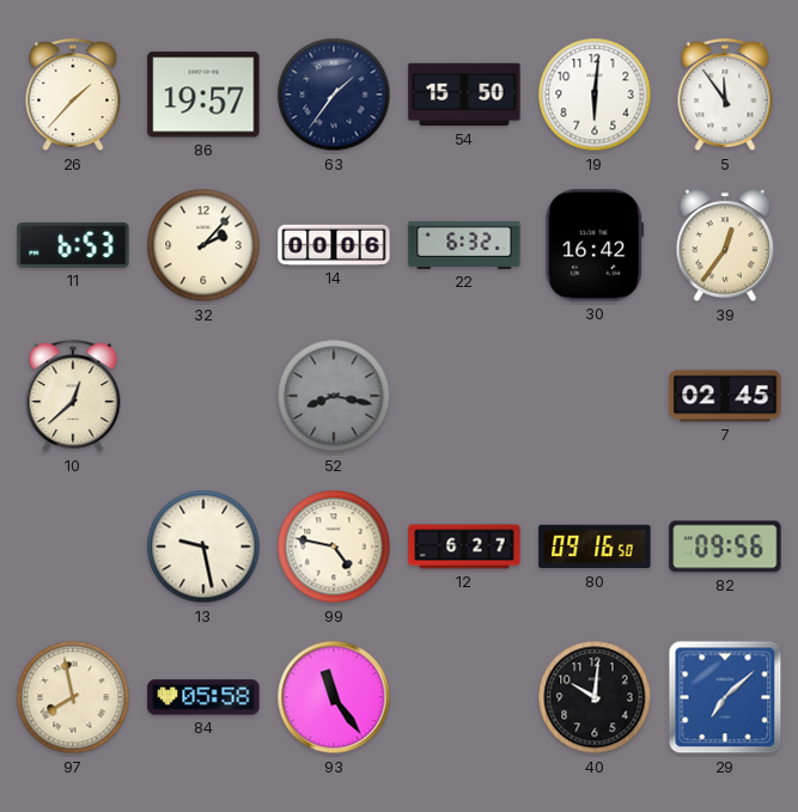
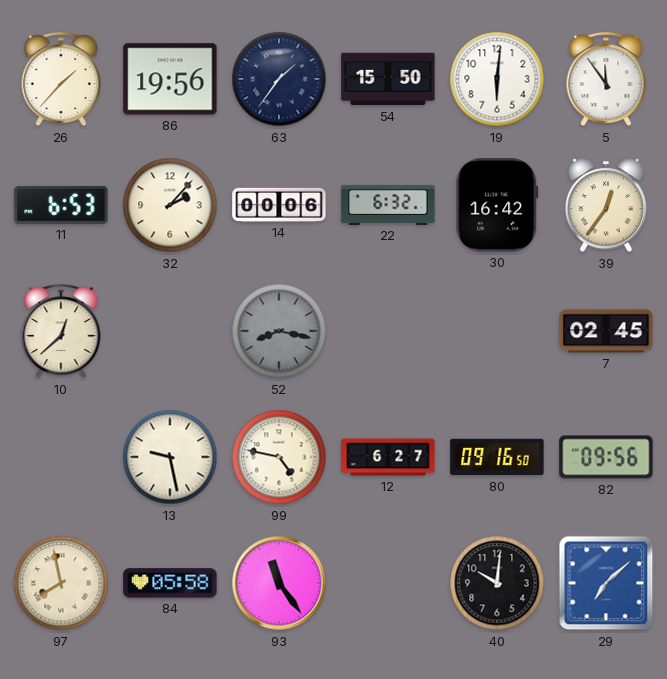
86: 19:57 -> 19:56 (170, 79)
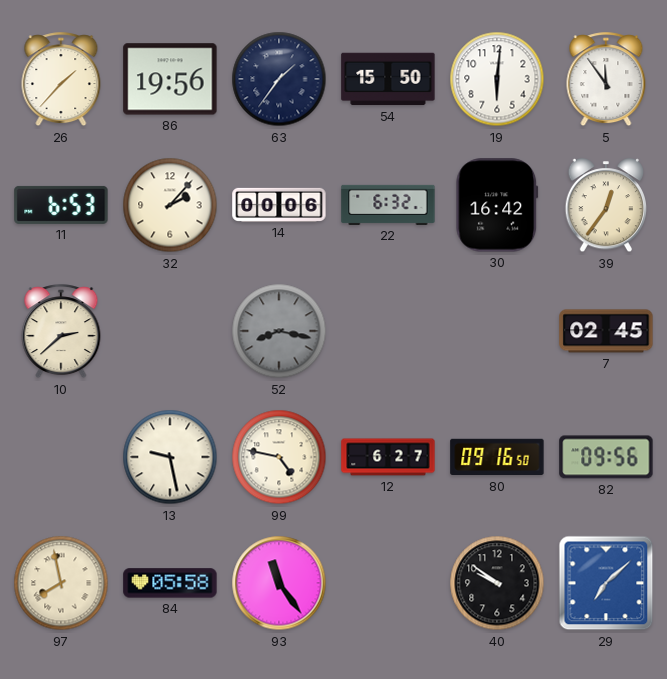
10: 12:38 -> 2:38 (61, 332)
40: 10:01 -> 9:51 (497, 583)
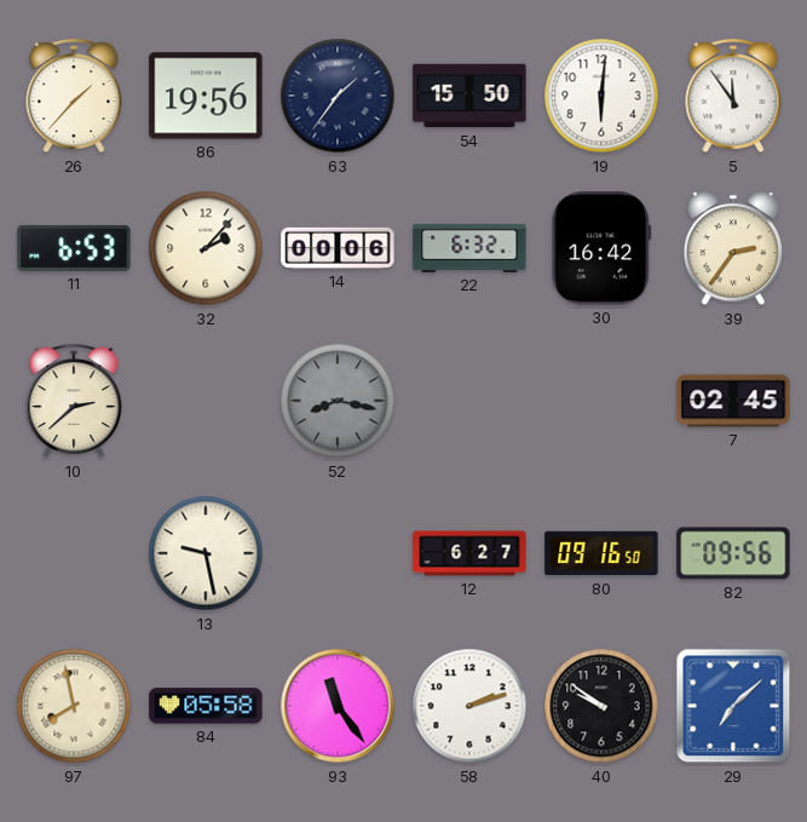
39: 12:36 -> 2:36 (732, 249)
99: 4:47 -> none (279, 457)
58: none -> 2:12 (469, 706)
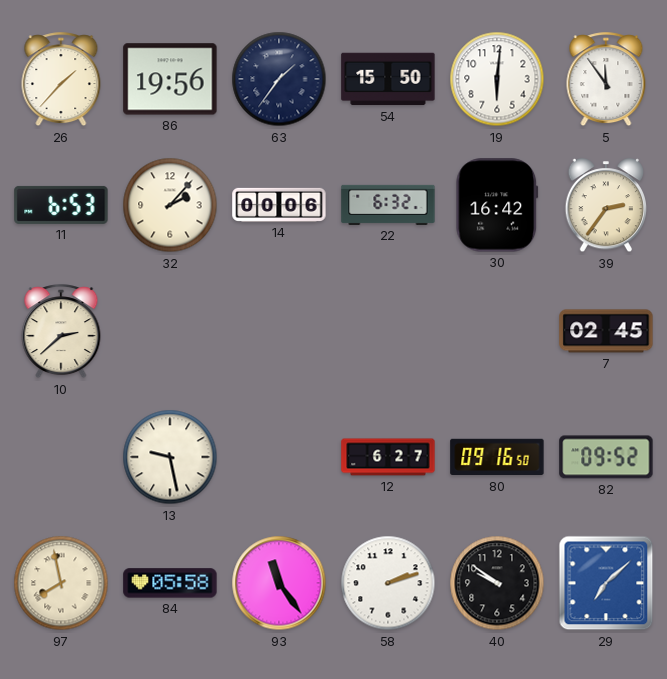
52: 8:17 -> none (338, 401)
82: 09:56 -> 09:52 (606, 457)
